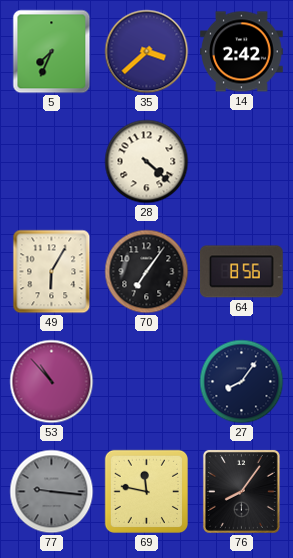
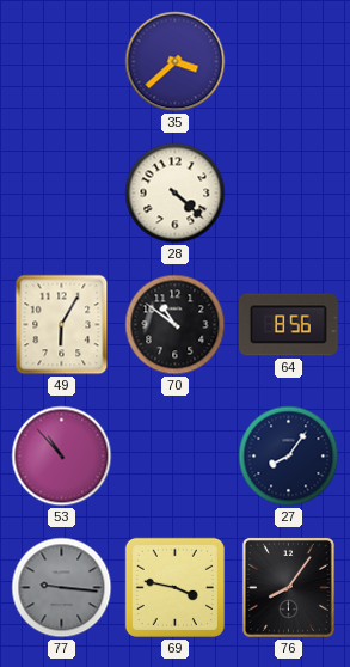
5: 7:34 -> none (52, 52)
14: 2:42 -> none (242, 52)
70: 7:06 -> 10:51 (176, 325)
69: 11:47 -> 3:47 (174, 587)
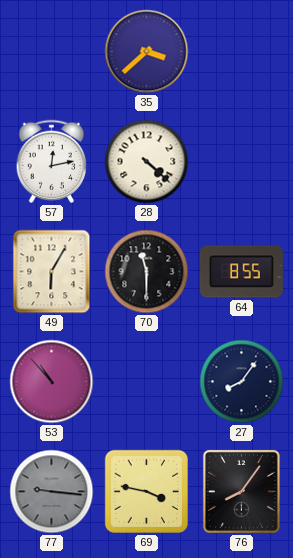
57: none -> 12:13 (52, 162)
70: 10:51 -> 11:30 (147, 272)
64: 8:56 -> 8:55 (241, 272)
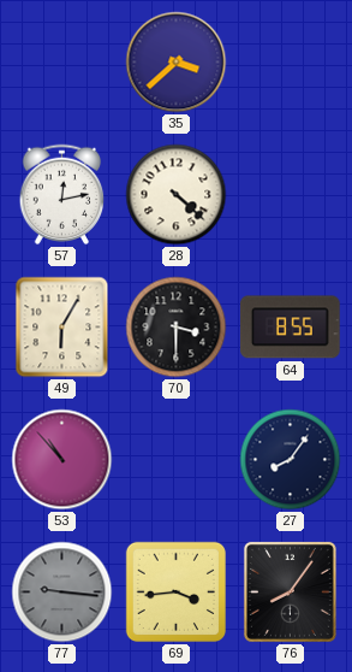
70: 11:30 -> 3:30 (177, 328)
69: 3:47 -> 3:44 (175, 591)
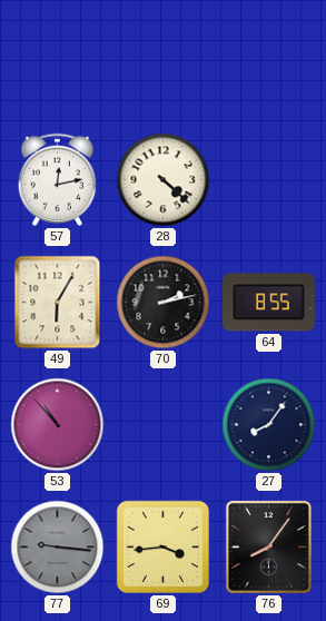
35: 3:38 -> none (177, 63)
70: 3:30 -> 2:13 (164, 303)
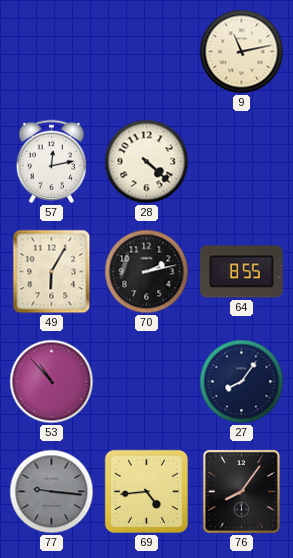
9: none -> 11:13 (242, 52)
69: 3:44 -> 4:44 (146, 491)
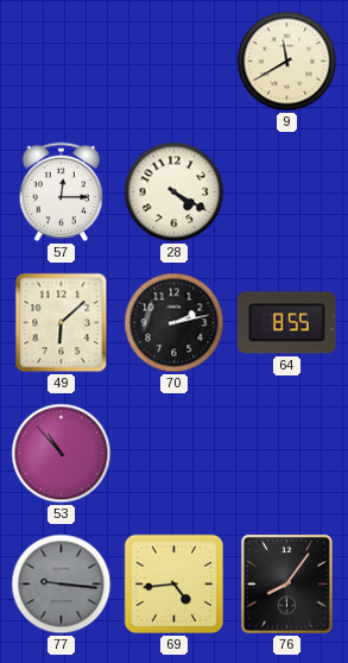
9: 11:13 -> 11:40 (287, 62)
57: 12:13 -> 12:15 (62, 192)
28: 4:22 -> 4:20 (175, 192)
49: 6:05 -> 6:08 (62, 323)
27: 8:06 -> none (242, 382)
